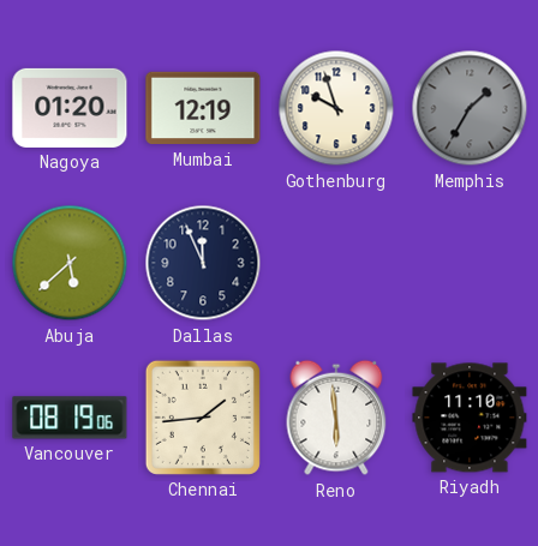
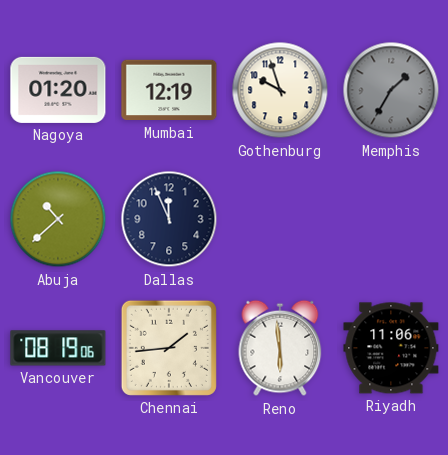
Abuja: 5:38 -> 10:38 (58, 219)
Riyadh: 11:10 -> 11:06 (391, 348)
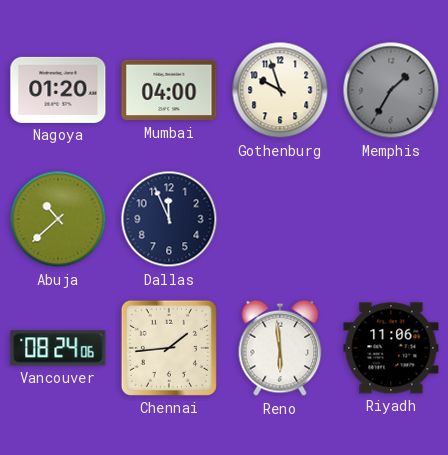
Mumbai: 12:19 -> 04:00 (169, 90)
Vancouver: 08:19 -> 08:24 (58, 348)
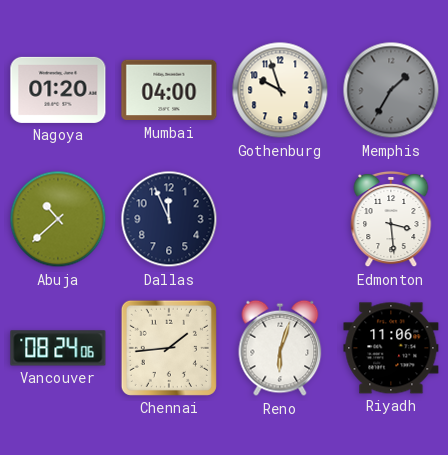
Edmonton: none -> 3:29 (391, 219)
Reno: 5:59 -> 6:03 (280, 348)
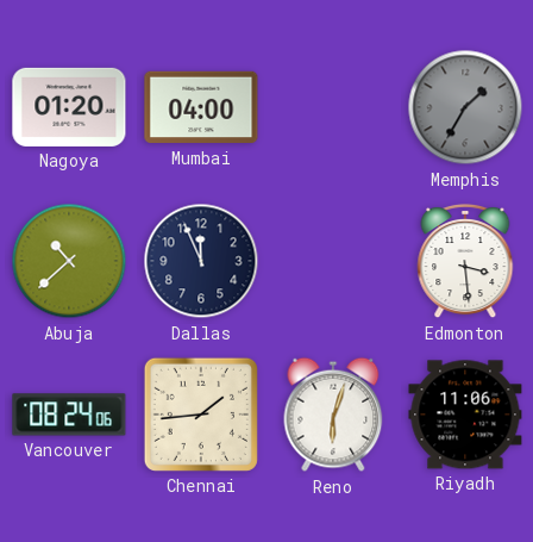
Gothenburg: 9:57 -> none (280, 90)
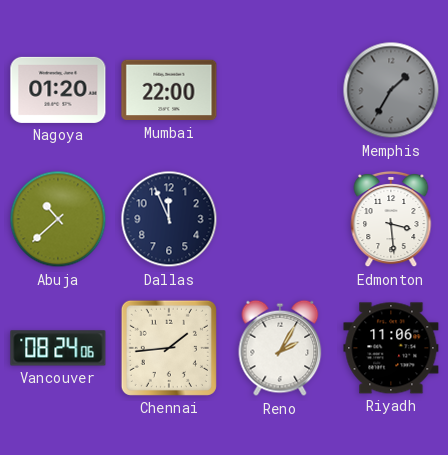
Mumbai: 04:00 -> 22:00 (169, 90)
Reno: 6:03 -> 2:05 (280, 348)
